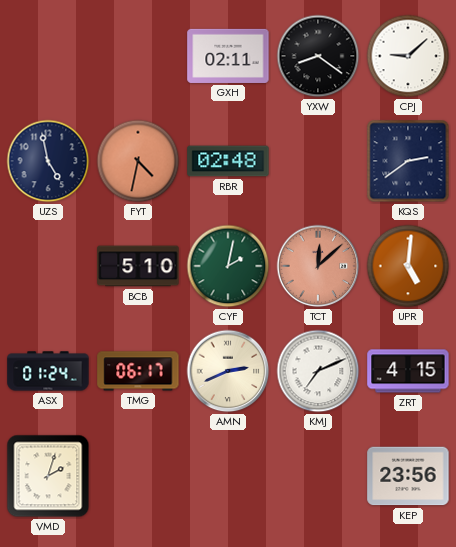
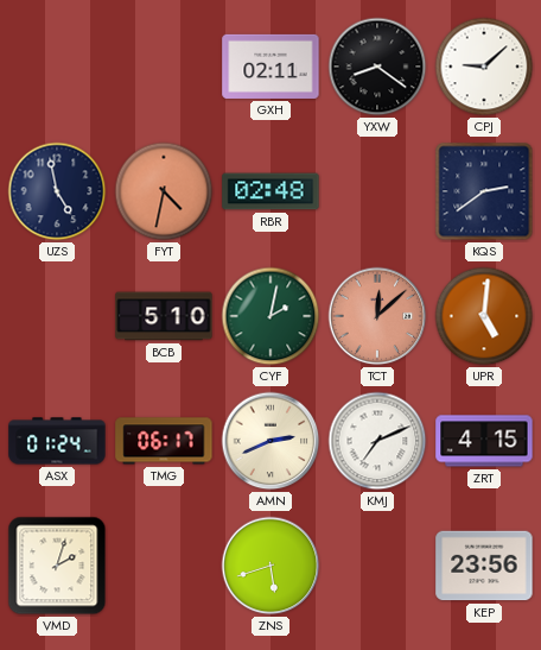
ZNS: none -> 5:42 (270, 566)
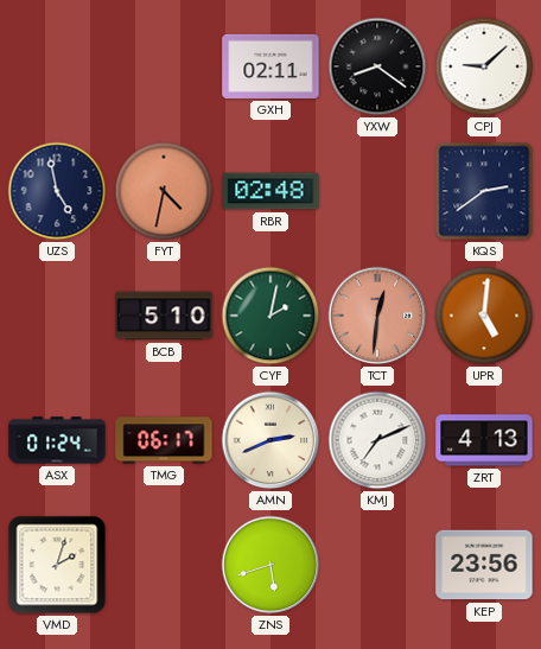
TCT: 12:08 -> 12:31 (377, 316)
ZRT: 4:15 -> 4:13 (484, 440)
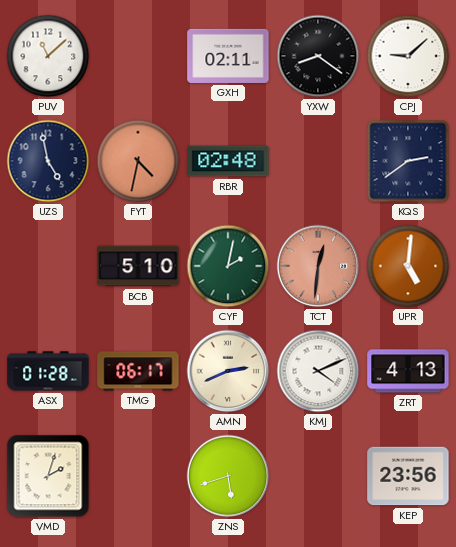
PUV: none -> 11:08 (48, 56)
ASX: 01:24 -> 01:28 (48, 371)
KMJ: 7:11 -> 4:11 (318, 371)
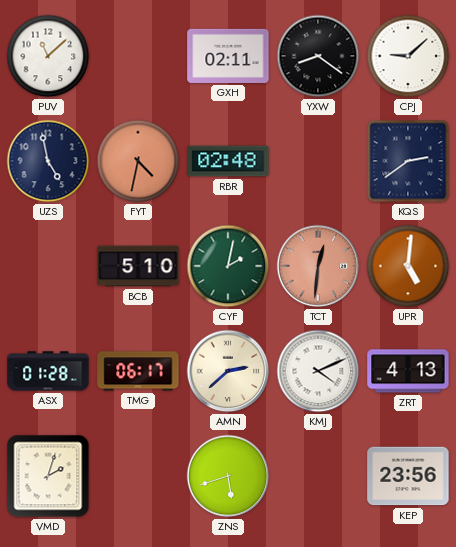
AMN: 2:41 -> 2:38 (228, 371)
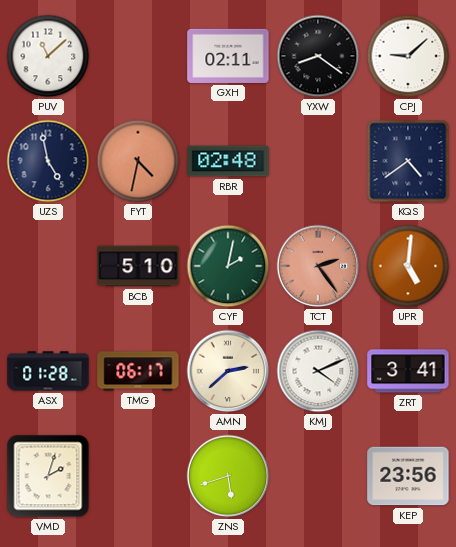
KQS: 2:39 -> 4:39 (408, 161)
TCT: 12:31 -> 2:24 (318, 266)
ZRT: 4:13 -> 3:41 (408, 371)
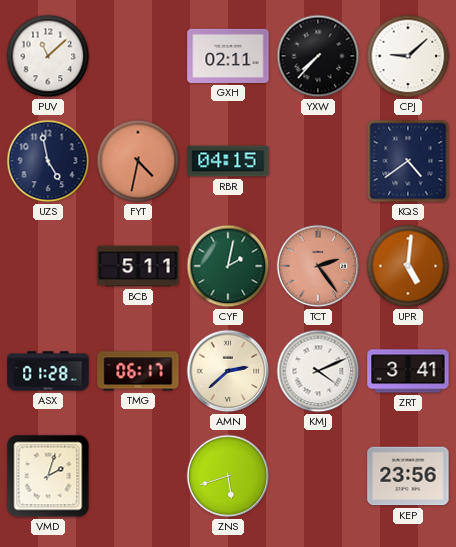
YXW: 8:21 -> 7:37 (318, 56)
RBR: 02:48 -> 04:15 (228, 161)
BCB: 5:10 -> 5:11 (138, 266)
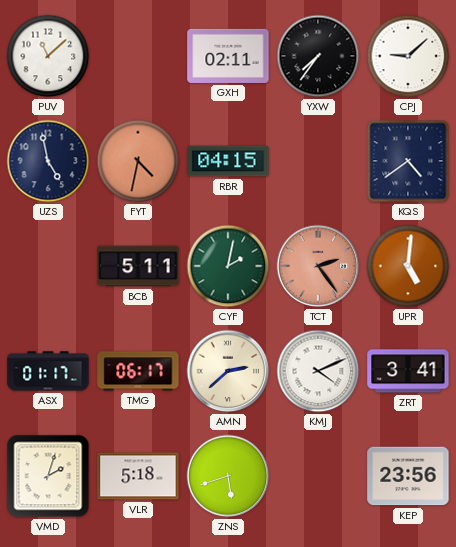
YXW: 7:37 -> 7:36 (318, 56)
ASX: 01:28 -> 01:17 (48, 371)
VLR: none -> 5:18 (138, 476)
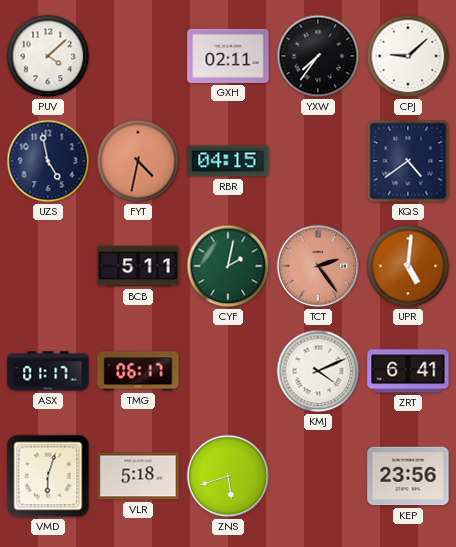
PUV: 11:08 -> 4:08 (48, 56)
AMN: 2:38 -> none (228, 371)
ZRT: 3:41 -> 6:41 (408, 371)
VMD: 2:03 -> 6:03 (48, 476)
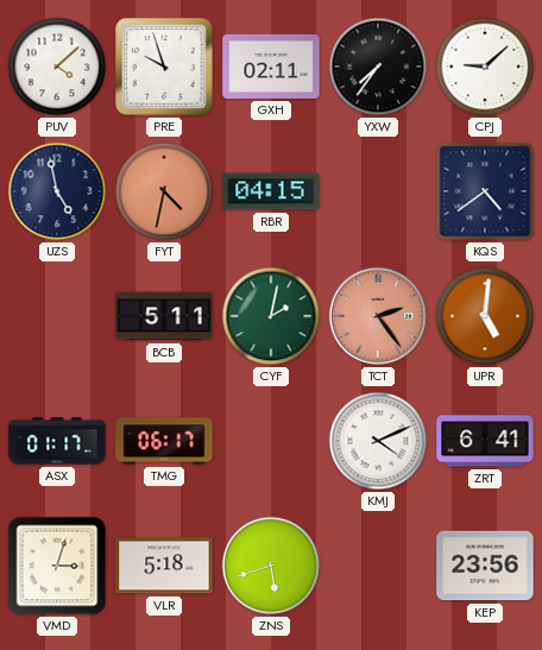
PRE: none -> 9:57 (164, 67)
VMD: 6:03 -> 3:03 (57, 566)
